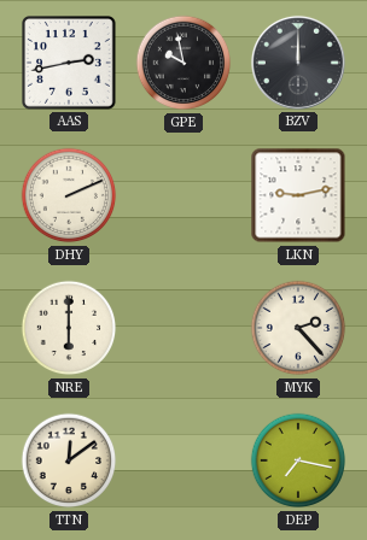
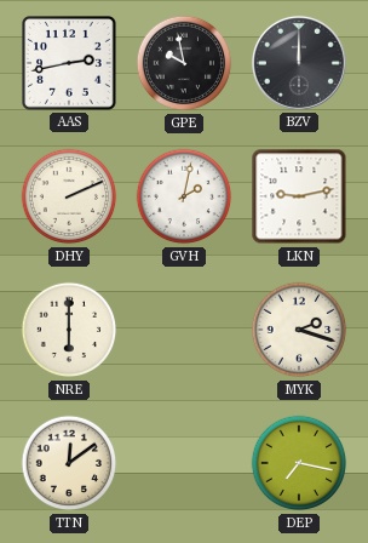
GVH: none -> 2:02 (184, 196)
MYK: 2:23 -> 2:18 (299, 330)
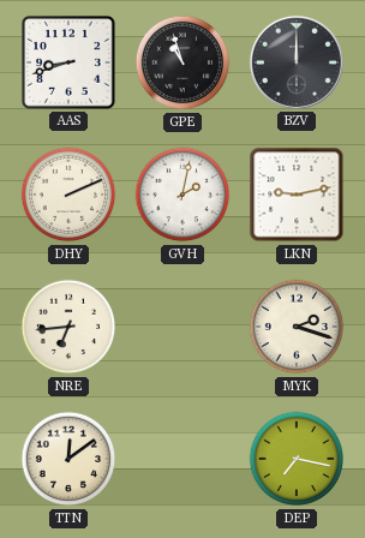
AAS: 2:43 -> 8:42 (70, 64)
GPE: 9:58 -> 10:57 (182, 62)
NRE: 6:00 -> 6:44 (68, 327)
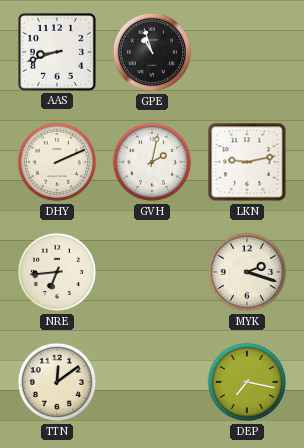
BZV: 12:00 -> none (297, 62)
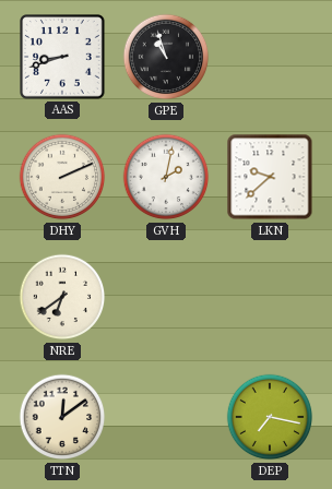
LKN: 9:13 -> 9:38 (270, 177)
NRE: 6:44 -> 6:39 (62, 297)
MYK: 2:18 -> none (247, 272)
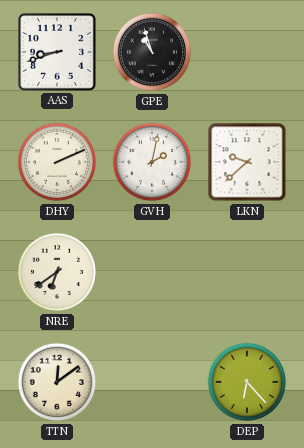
DEP: 7:17 -> 6:23 (247, 382)
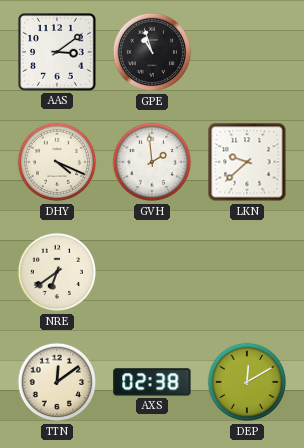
AAS: 8:42 -> 3:09 (58, 53)
DHY: 2:11 -> 4:19 (57, 162)
GVH: 2:02 -> 1:59 (152, 162)
AXS: none -> 02:38 (152, 382)
DEP: 6:23 -> 12:10 (247, 382)
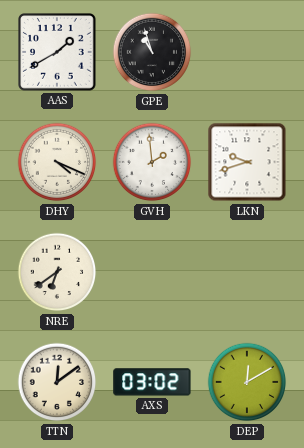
AAS: 3:09 -> 1:40 (58, 53)
LKN: 9:38 -> 9:42 (247, 162)
AXS: 02:38 -> 03:02 (152, 382)
